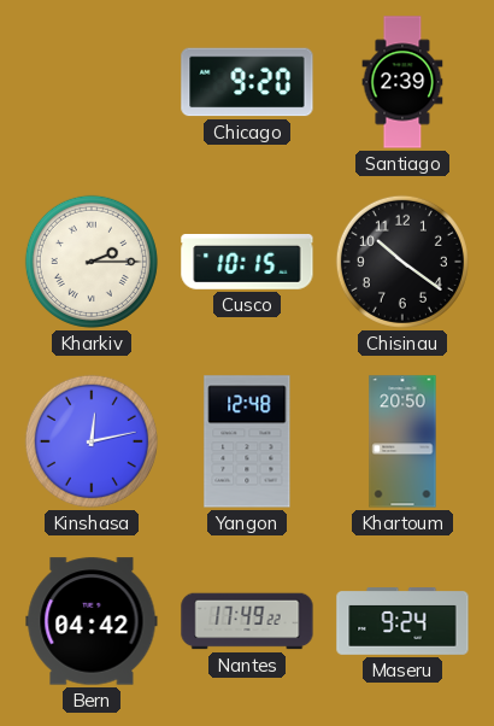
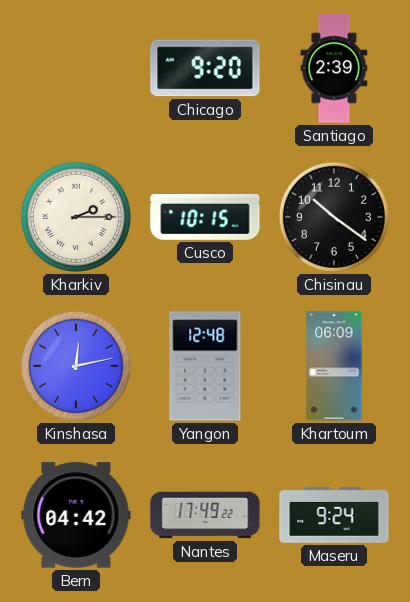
Khartoum: 20:50 -> 06:09 (334, 366)
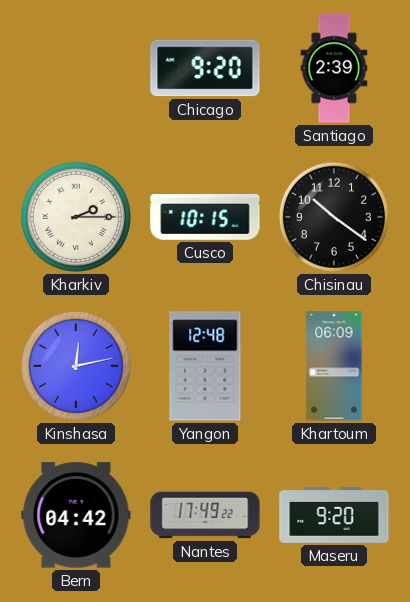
Maseru: 9:24 -> 9:20 (334, 516)
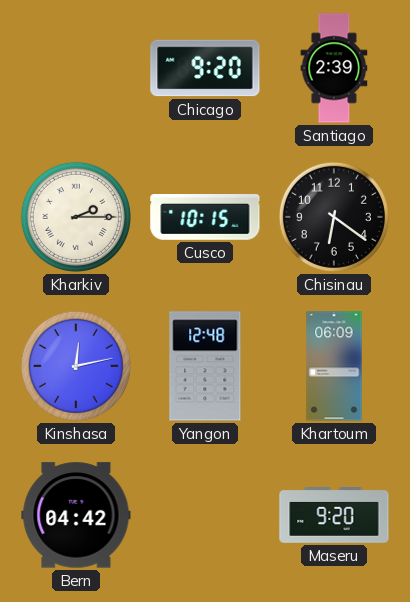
Chisinau: 10:21 -> 6:21 (334, 217)
Nantes: 17:49 -> none (205, 515)
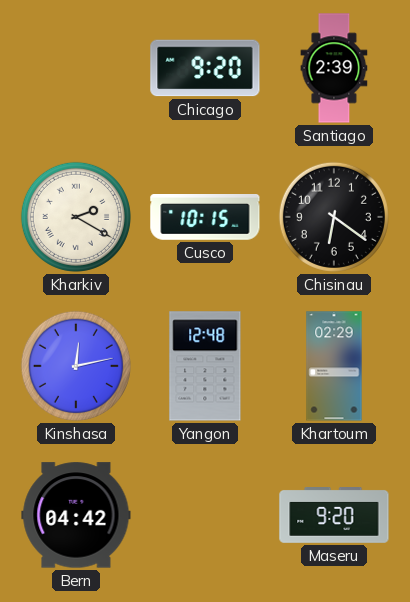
Kharkiv: 2:15 -> 2:20 (76, 217)
Khartoum: 06:09 -> 02:29 (334, 366)
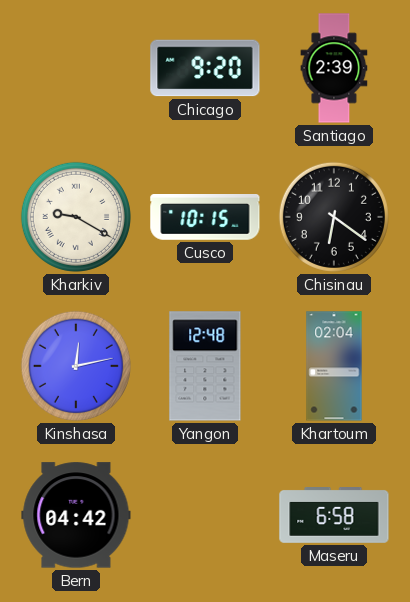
Kharkiv: 2:20 -> 9:20 (76, 217)
Khartoum: 02:29 -> 02:04 (334, 366)
Maseru: 9:20 -> 6:58 (334, 516)
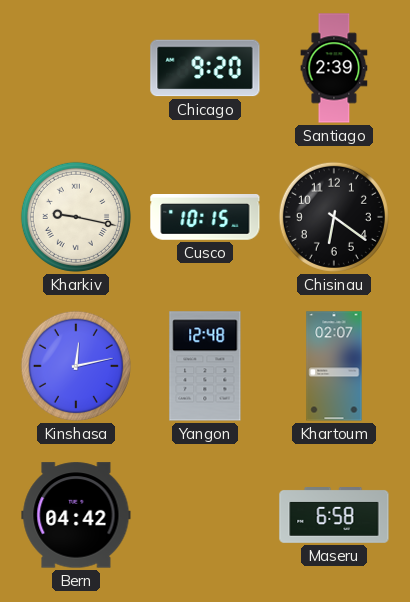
Kharkiv: 9:20 -> 9:17 (76, 217)
Khartoum: 02:04 -> 02:07 (334, 366)
